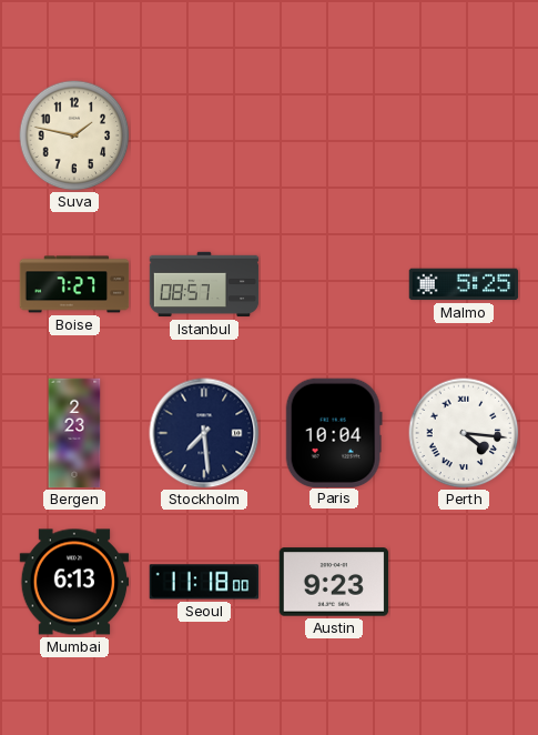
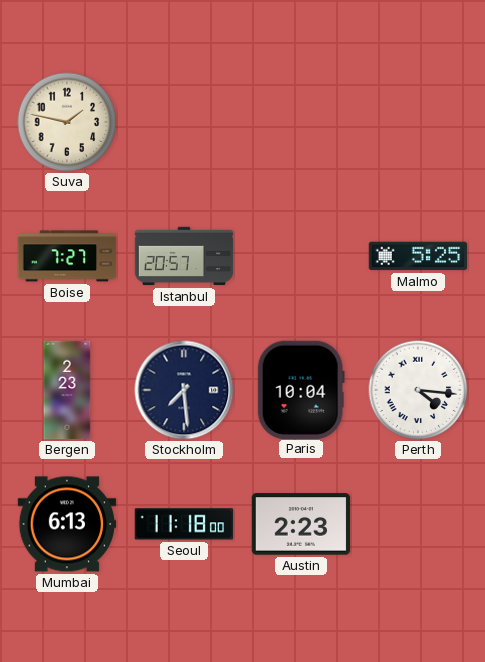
Istanbul: 08:57 -> 20:57 (184, 256)
Austin: 9:23 -> 2:23 (301, 524)
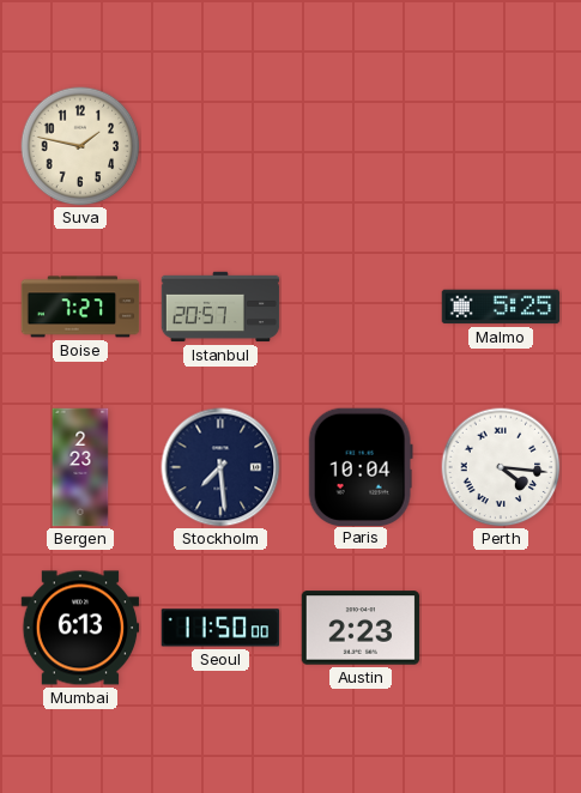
Seoul: 11:18 -> 11:50 (220, 628)
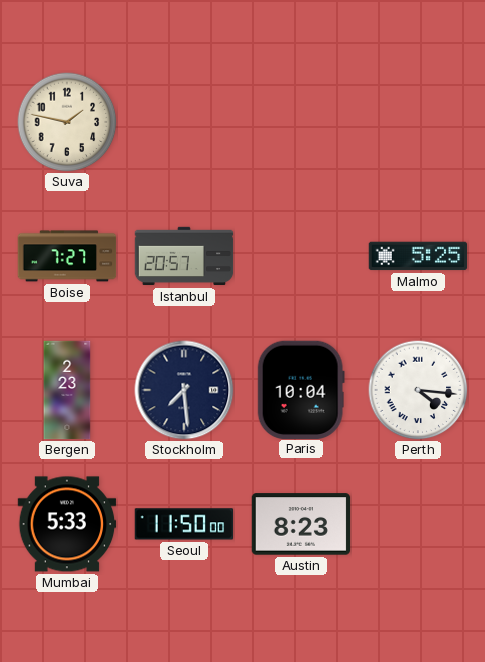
Mumbai: 6:13 -> 5:33 (67, 524)
Austin: 2:23 -> 8:23 (301, 524)
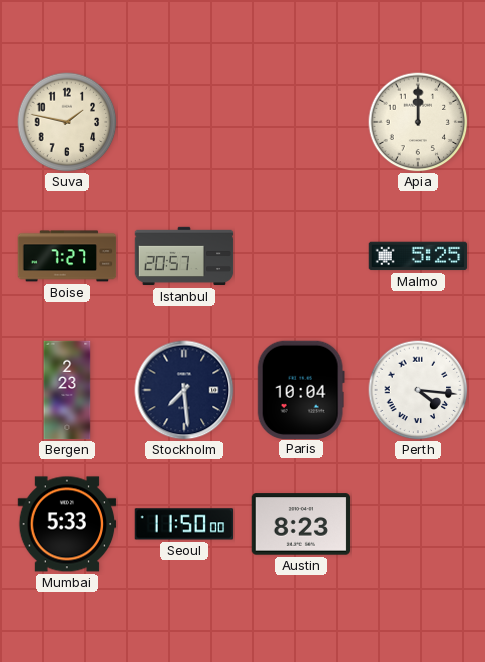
Apia: none -> 12:00 (418, 122)
